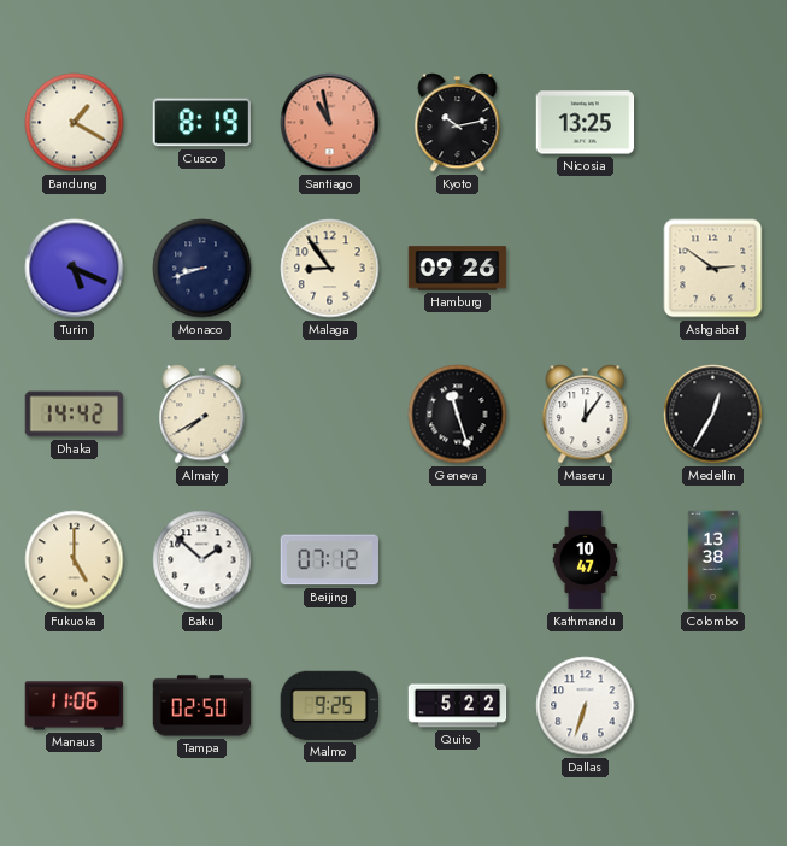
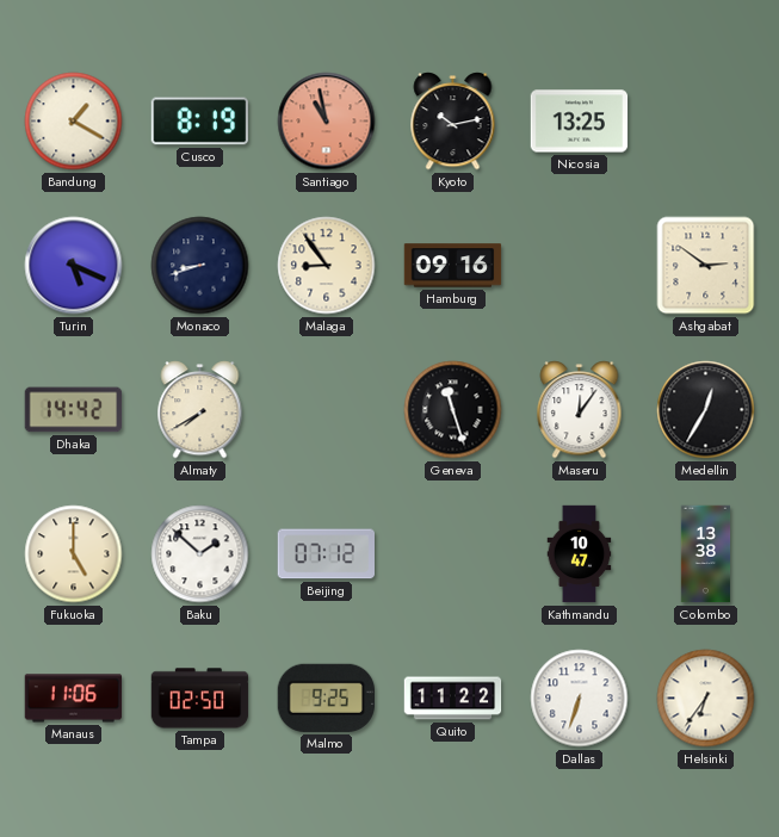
Hamburg: 09:26 -> 09:16 (453, 266)
Quito: 5:22 -> 11:22 (453, 699)
Helsinki: none -> 6:36 (706, 699)
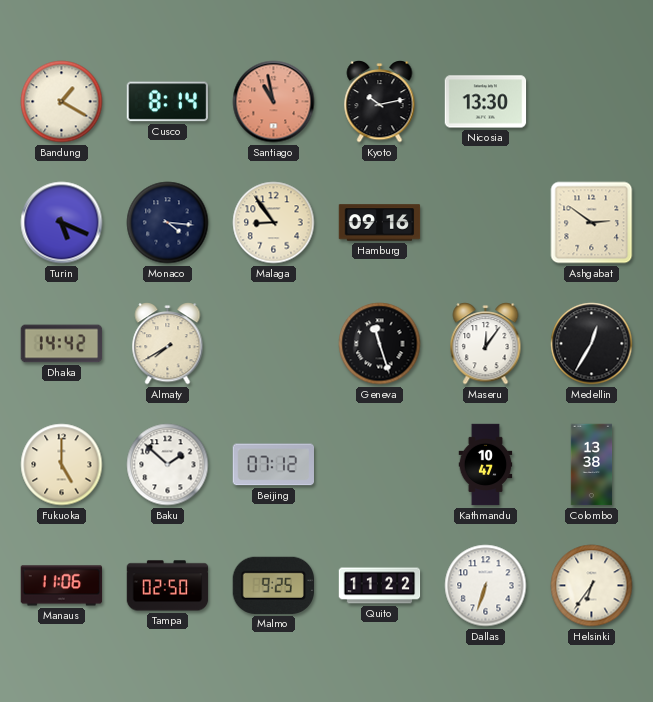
Cusco: 8:19 -> 8:14 (167, 102)
Nicosia: 13:25 -> 13:30 (486, 102)
Monaco: 8:42 -> 4:16 (168, 223)
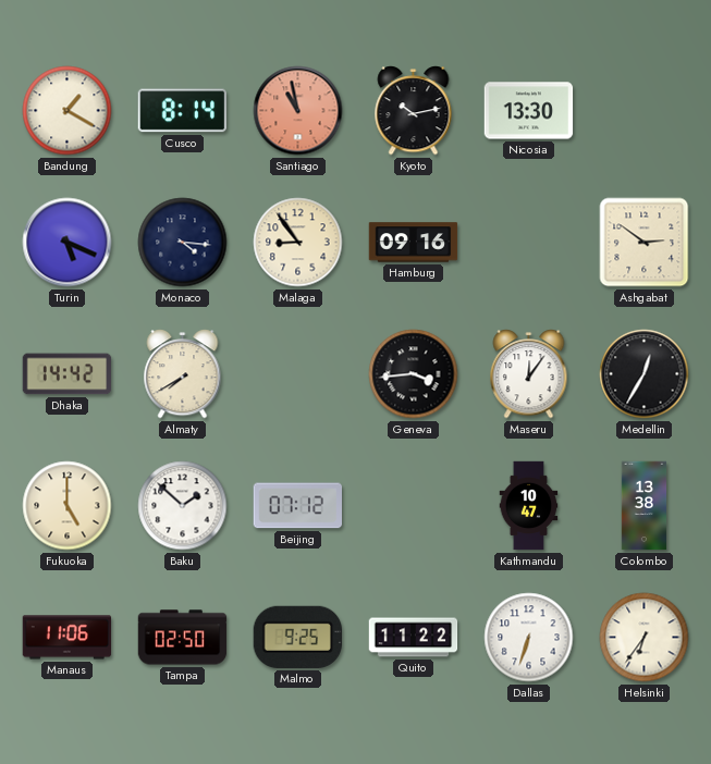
Geneva: 11:27 -> 3:44 (414, 374)
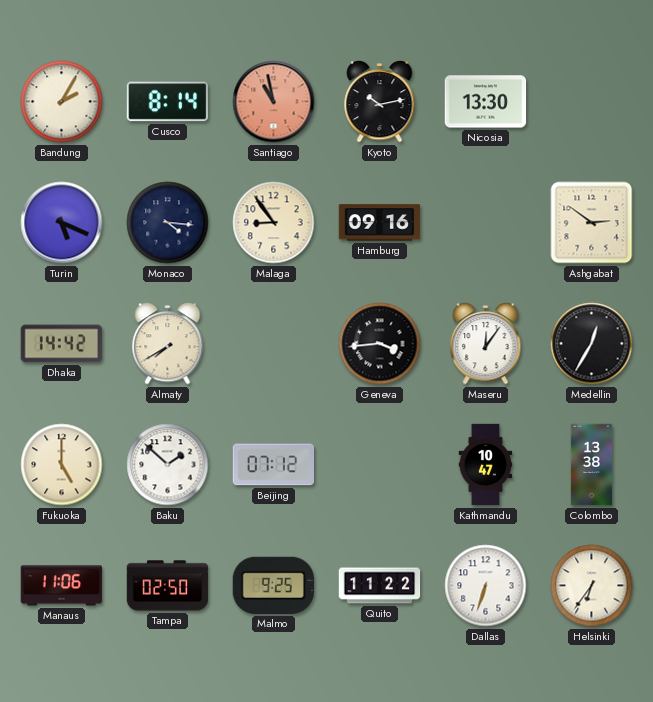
Bandung: 1:20 -> 2:05 (62, 102)
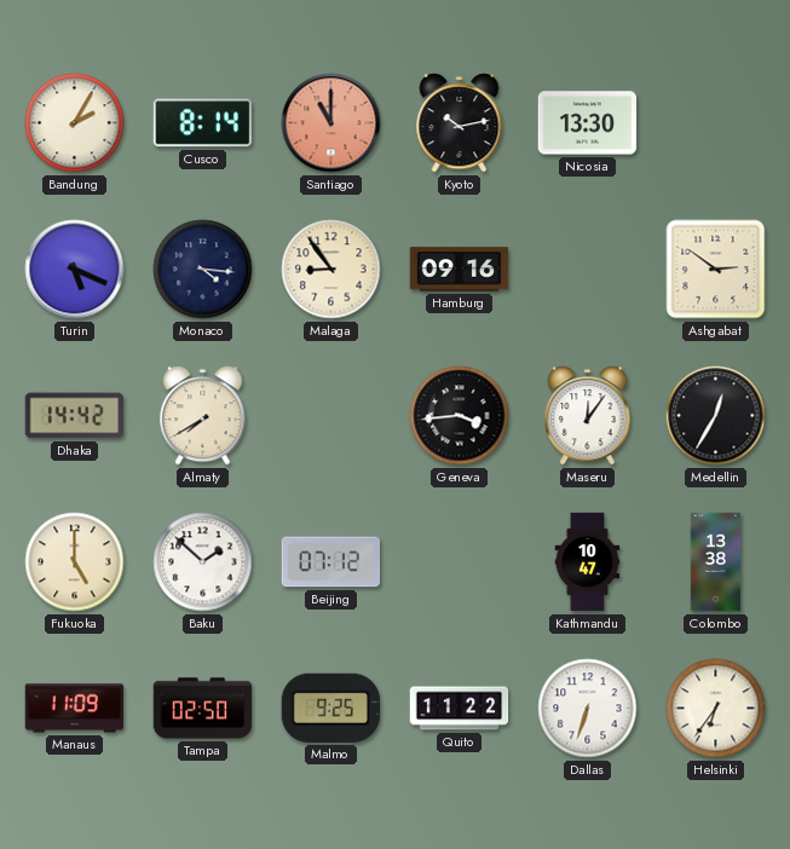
Santiago: 10:58 -> 11:00 (331, 123)
Manaus: 11:06 -> 11:09 (75, 709)
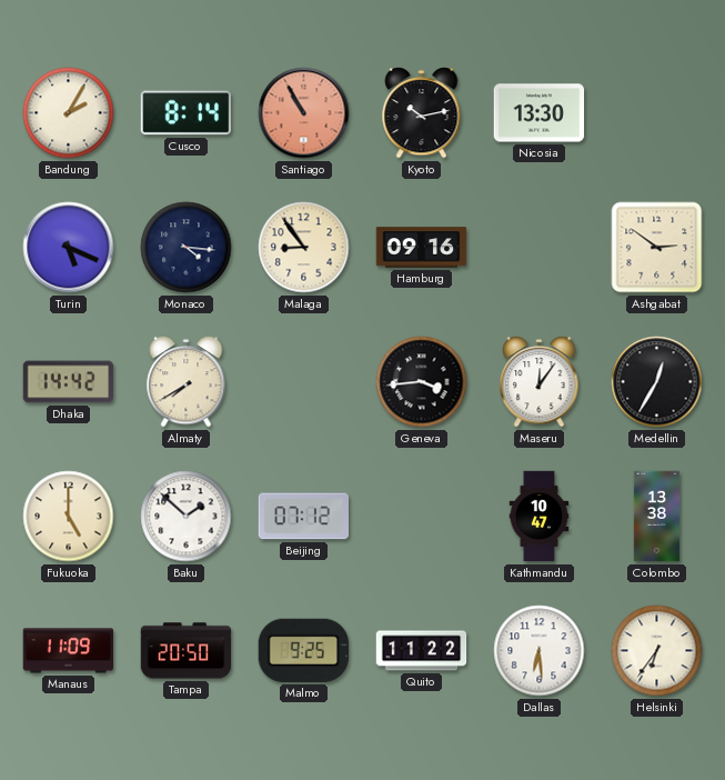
Santiago: 11:00 -> 10:55 (304, 113)
Tampa: 02:50 -> 20:50 (187, 651)
Dallas: 6:33 -> 6:29 (540, 651)
